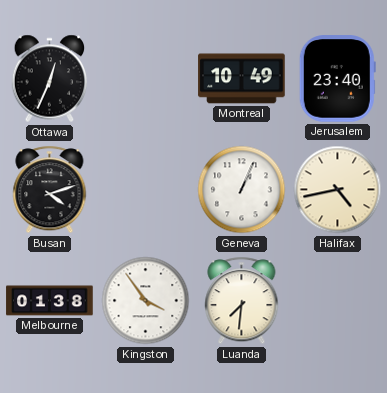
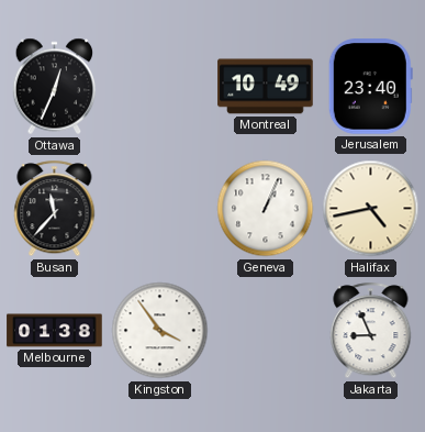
Busan: 4:12 -> 11:37 (55, 209)
Luanda: 7:31 -> none (242, 301)
Jakarta: none -> 8:56 (371, 331)
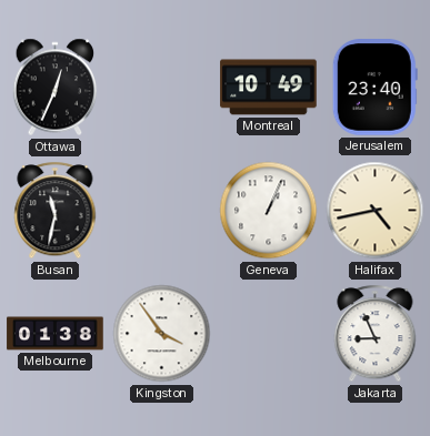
Busan: 11:37 -> 11:32 (56, 211)
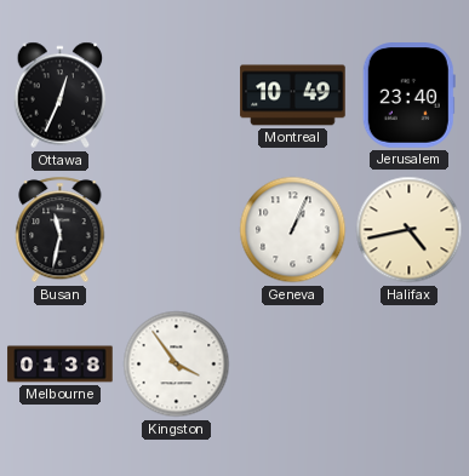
Jakarta: 8:56 -> none (376, 334)
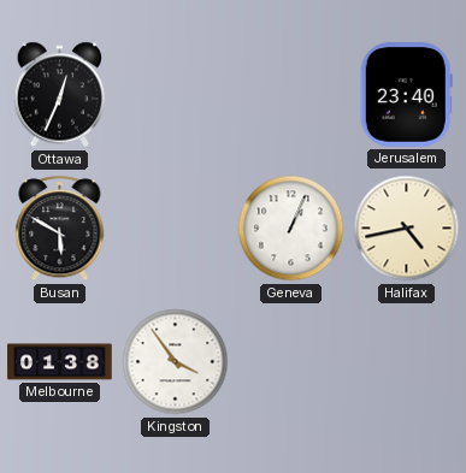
Montreal: 10:49 -> none (293, 96)
Busan: 11:32 -> 5:50 (60, 229)
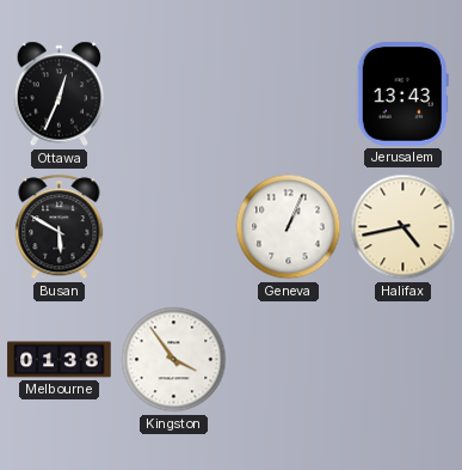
Jerusalem: 23:40 -> 13:43 (402, 94)
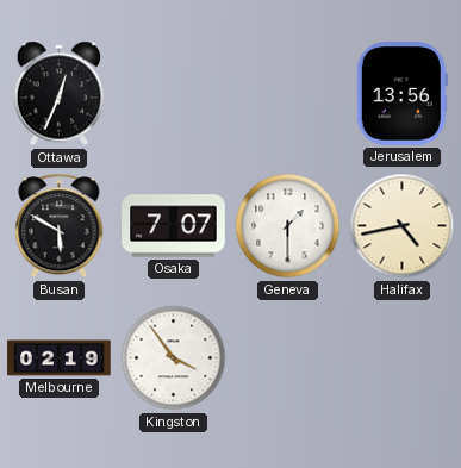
Jerusalem: 13:43 -> 13:56 (401, 94)
Osaka: none -> 7:07 (174, 226)
Geneva: 1:04 -> 1:30 (288, 226)
Melbourne: 01:38 -> 02:19 (60, 358)
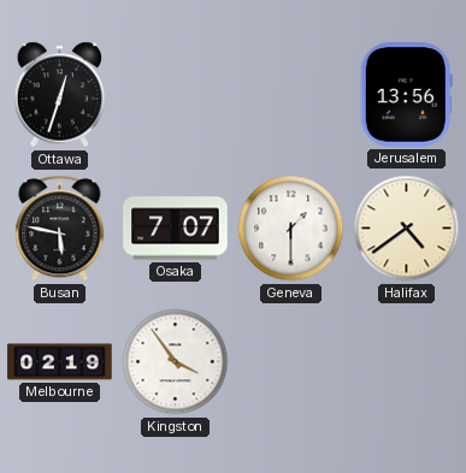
Ottawa: 12:34 -> 12:33 (60, 95)
Busan: 5:50 -> 5:47 (60, 229)
Halifax: 4:43 -> 4:39 (407, 229)
